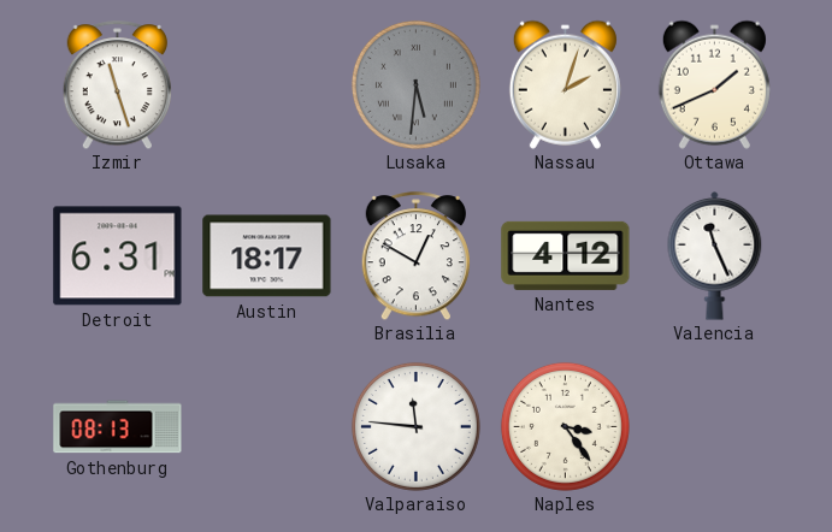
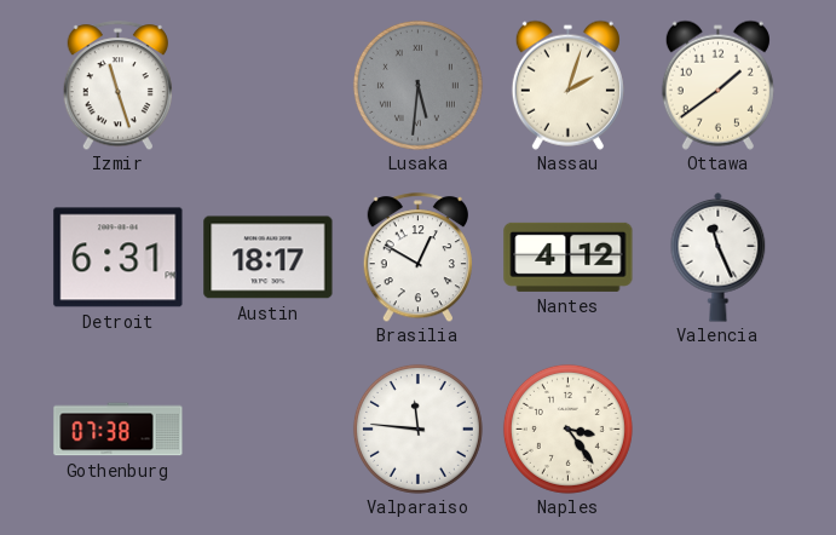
Ottawa: 1:41 -> 1:39 (717, 85)
Gothenburg: 08:13 -> 07:38 (119, 430)
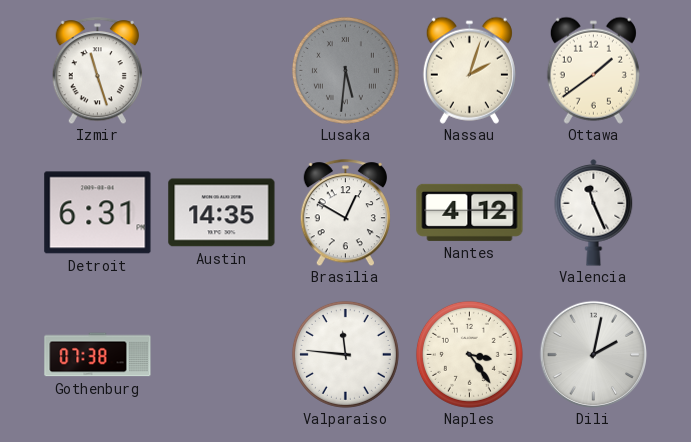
Austin: 18:17 -> 14:35 (222, 213)
Dili: none -> 2:02 (593, 354)
